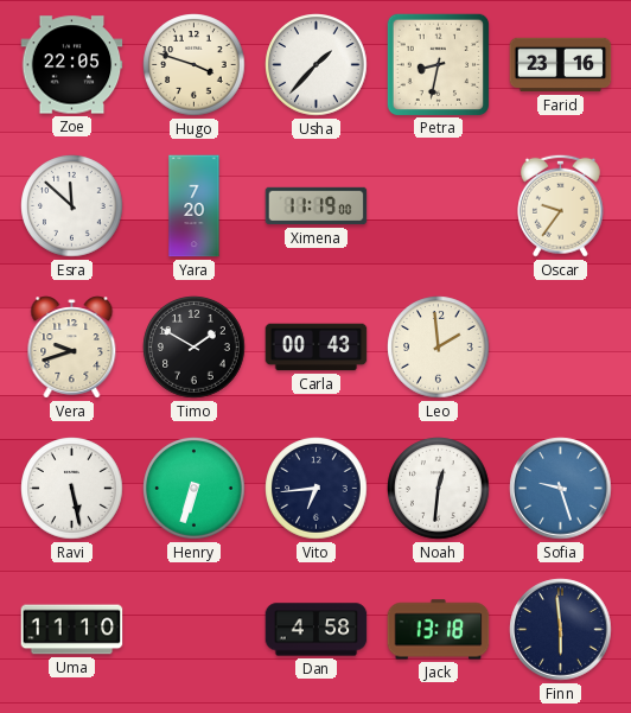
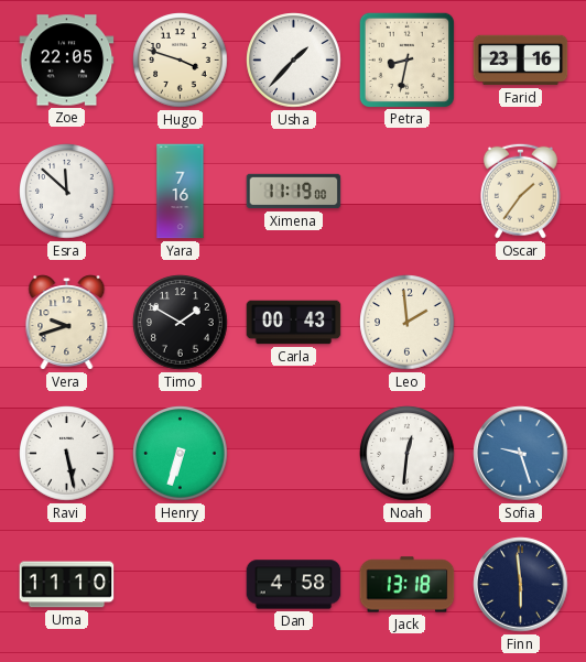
Yara: 7:20 -> 7:16 (181, 192)
Oscar: 9:36 -> 1:36 (520, 191)
Vito: 6:44 -> none (317, 489)
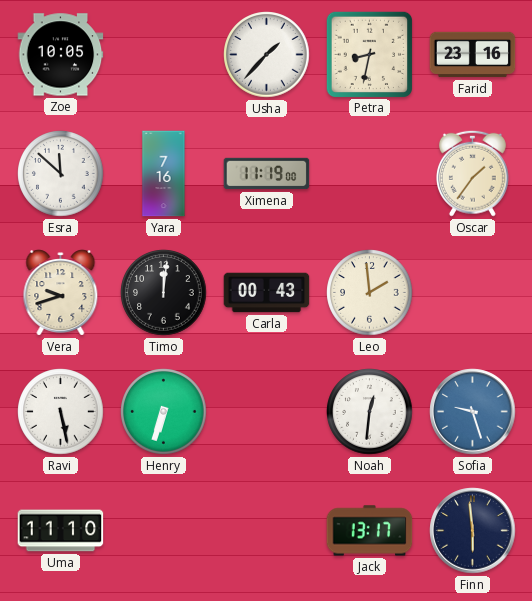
Zoe: 22:05 -> 10:05 (61, 55)
Hugo: 3:48 -> none (181, 61)
Timo: 1:50 -> 12:01 (164, 293)
Dan: 4:58 -> none (294, 585)
Jack: 13:18 -> 13:17 (370, 531)
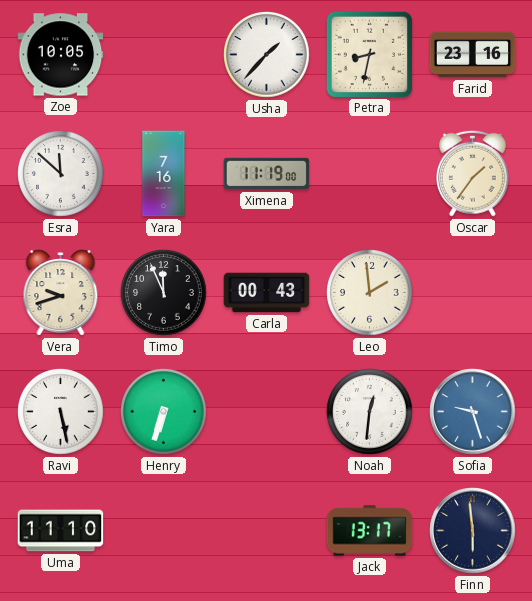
Timo: 12:01 -> 11:56 (164, 293)
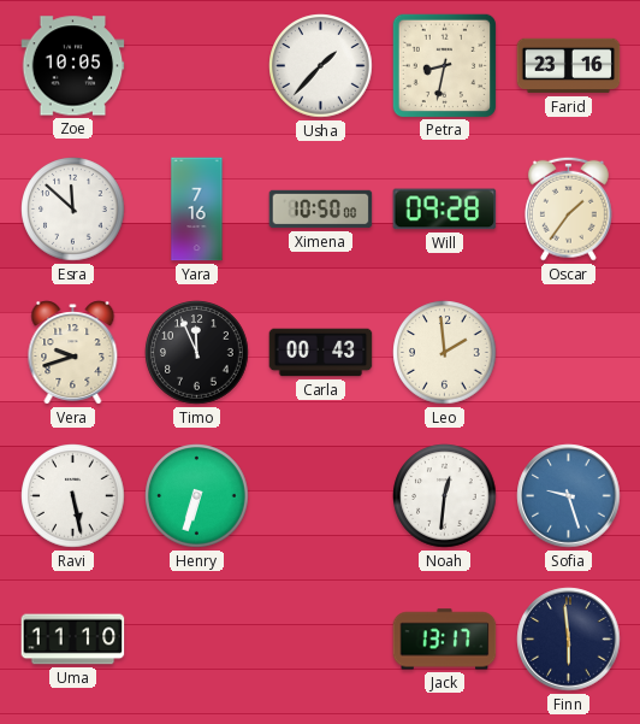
Ximena: 11:19 -> 10:50 (321, 210)
Will: none -> 09:28 (445, 210)
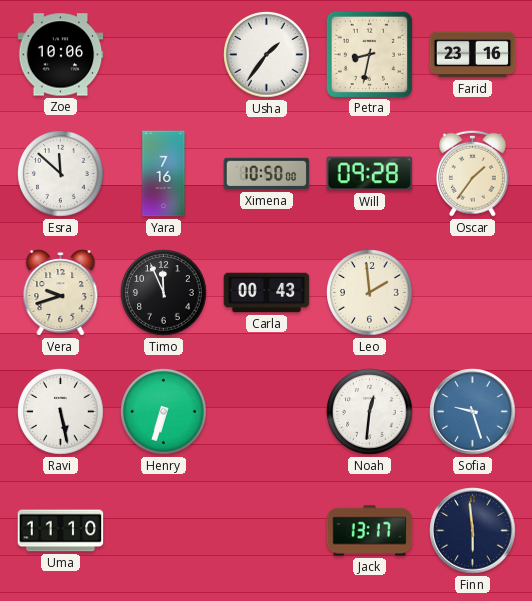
Zoe: 10:05 -> 10:06 (61, 55)
Usha: 1:37 -> 1:36 (267, 55)
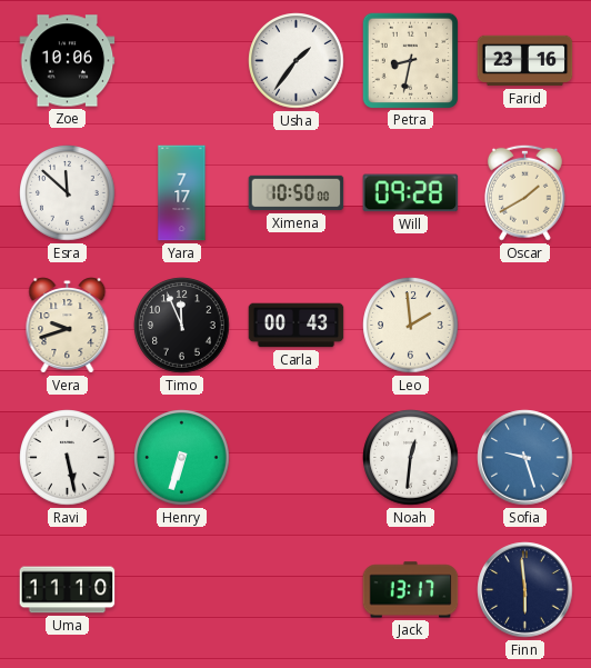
Yara: 7:16 -> 7:17 (182, 193)
Oscar: 1:36 -> 1:40 (524, 192)
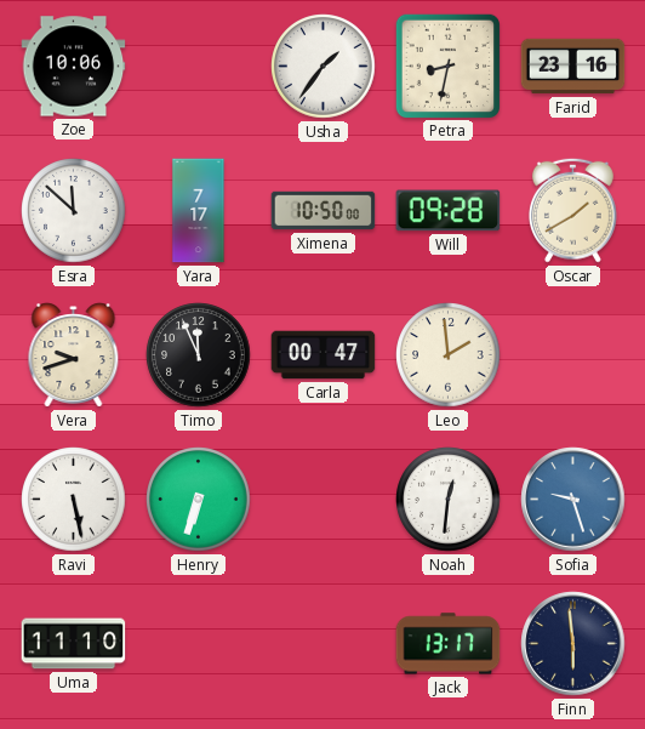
Carla: 00:43 -> 00:47 (324, 355)
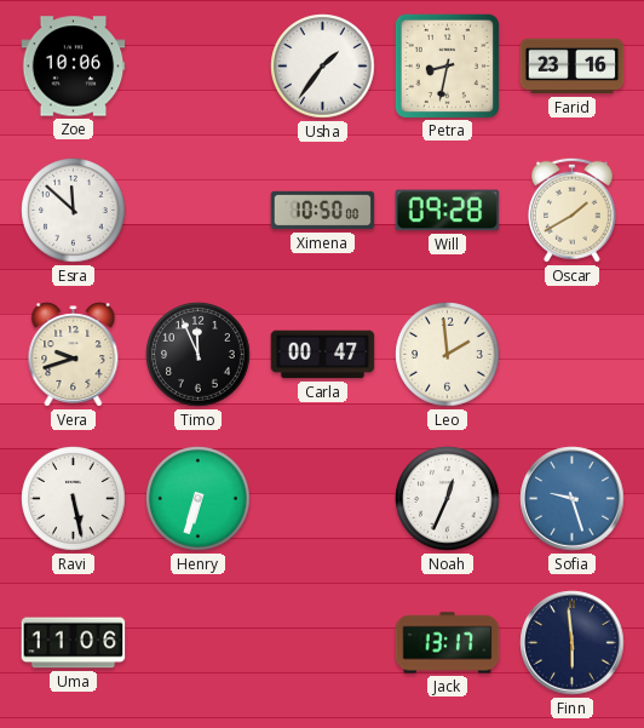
Yara: 7:17 -> none (199, 211)
Noah: 12:31 -> 12:34 (448, 499)
Uma: 11:10 -> 11:06 (74, 643)
